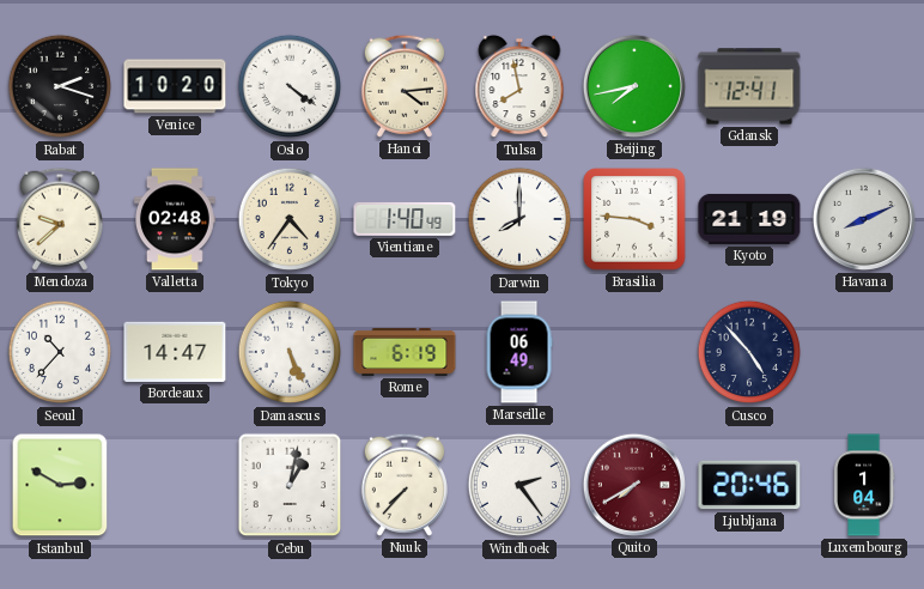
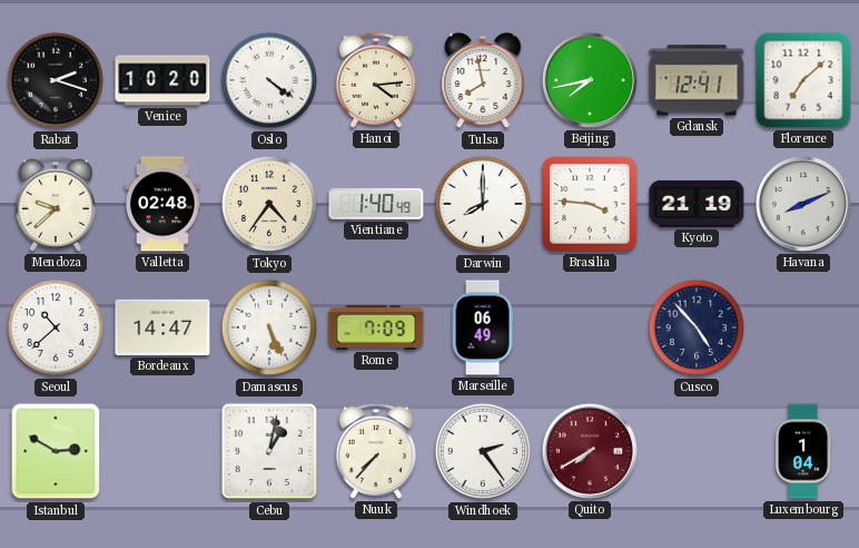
Florence: none -> 7:08 (803, 80)
Seoul: 10:37 -> 10:38 (56, 327)
Rome: 6:19 -> 7:09 (376, 327)
Ljubljana: 20:46 -> none (749, 485)
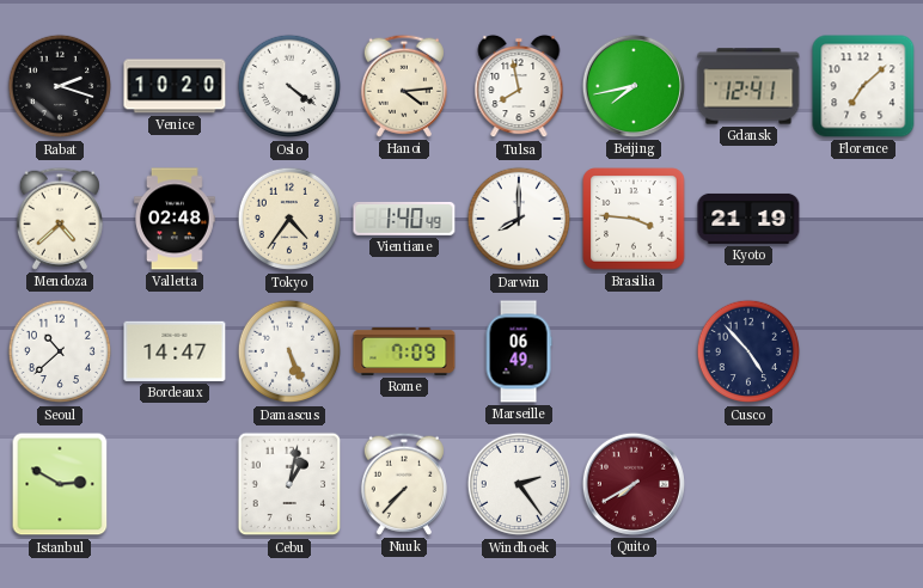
Mendoza: 9:38 -> 4:38 (60, 219)
Havana: 8:11 -> none (803, 204)
Luxembourg: 1:04 -> none (803, 451)
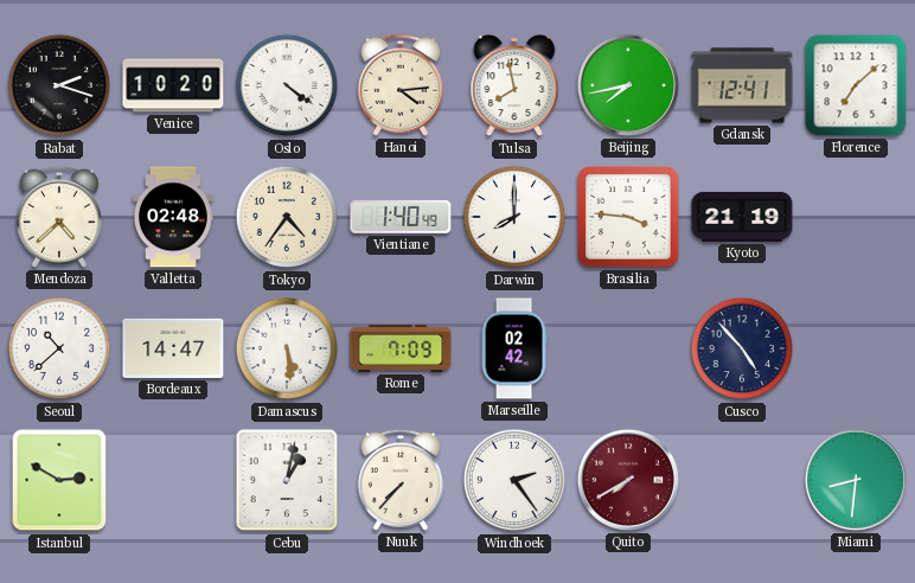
Damascus: 5:26 -> 5:29 (287, 348)
Marseille: 06:49 -> 02:42 (514, 348)
Miami: none -> 8:31 (856, 480)
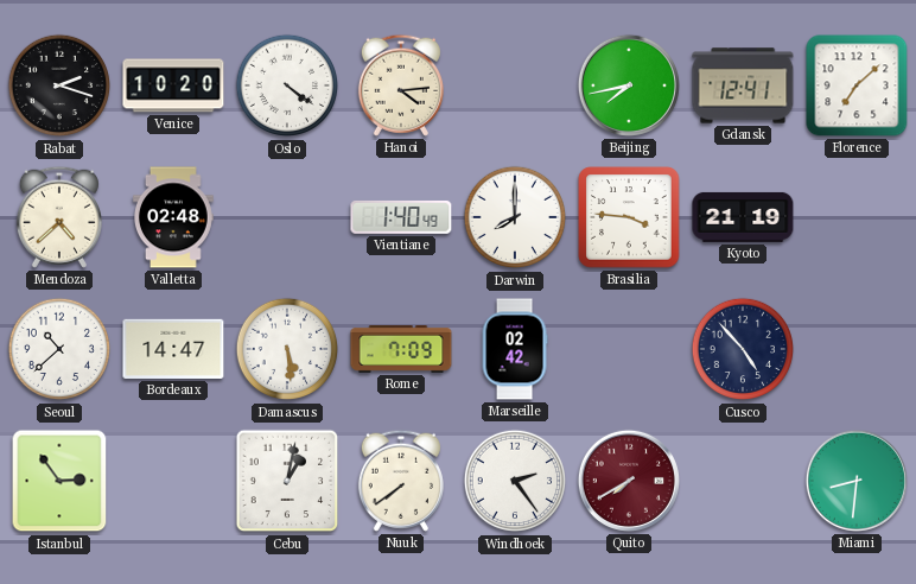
Tulsa: 7:58 -> none (514, 85)
Tokyo: 4:36 -> none (287, 217)
Istanbul: 2:50 -> 2:54 (59, 481)
Nuuk: 7:37 -> 7:39 (401, 481)
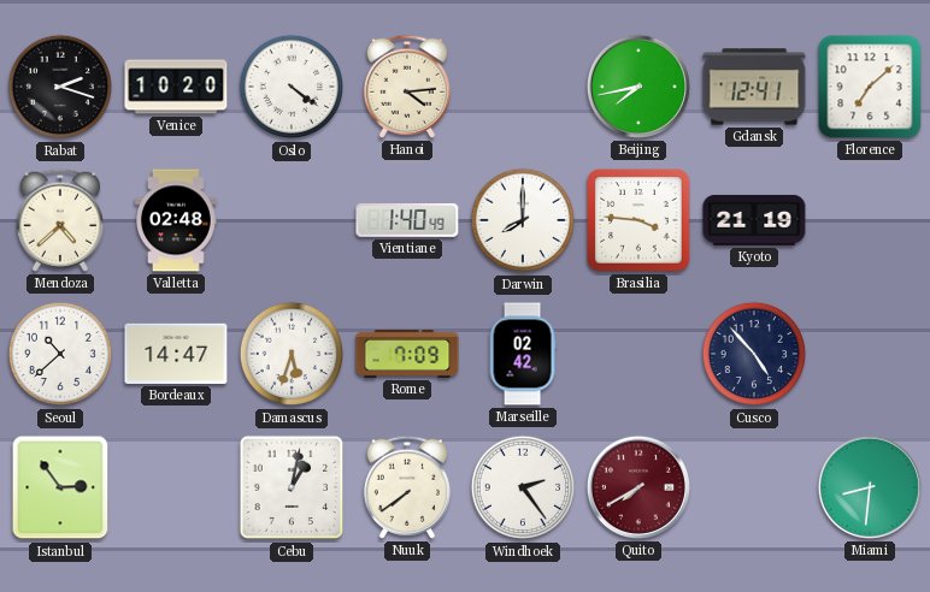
Damascus: 5:29 -> 5:33 (292, 354)
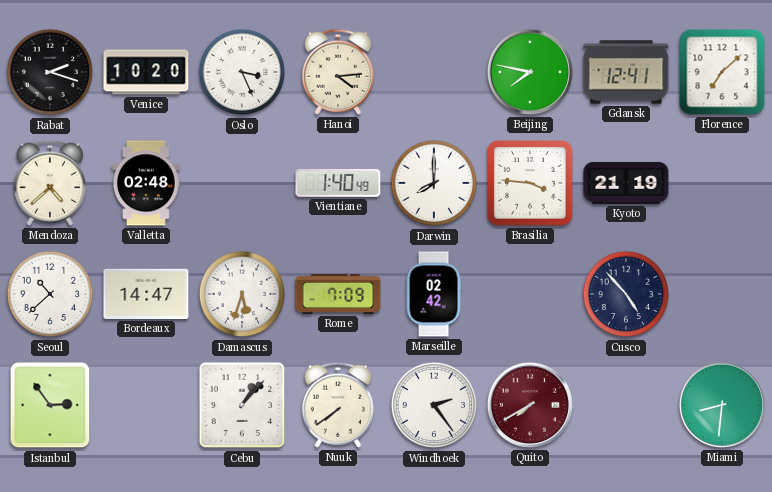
Oslo: 4:21 -> 3:26 (242, 72)
Beijing: 7:43 -> 7:47 (530, 72)
Cebu: 1:02 -> 1:07 (242, 405)
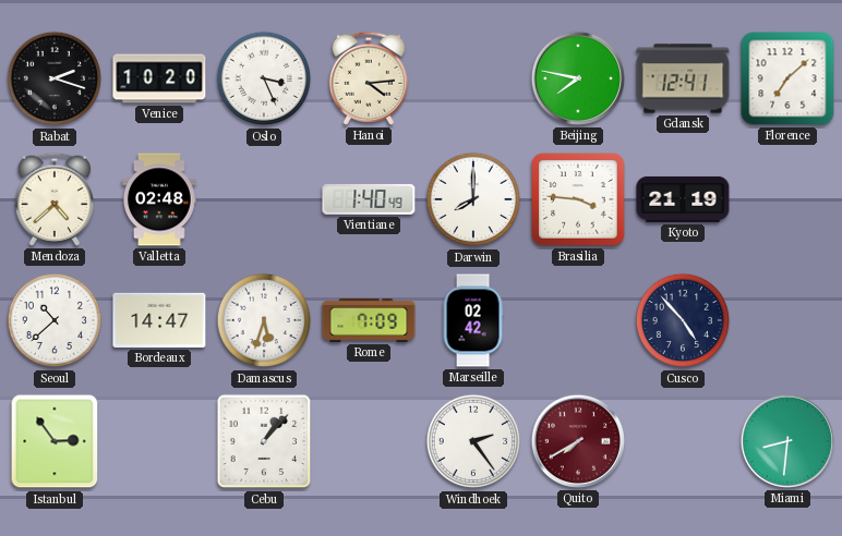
Nuuk: 7:39 -> none (338, 405)
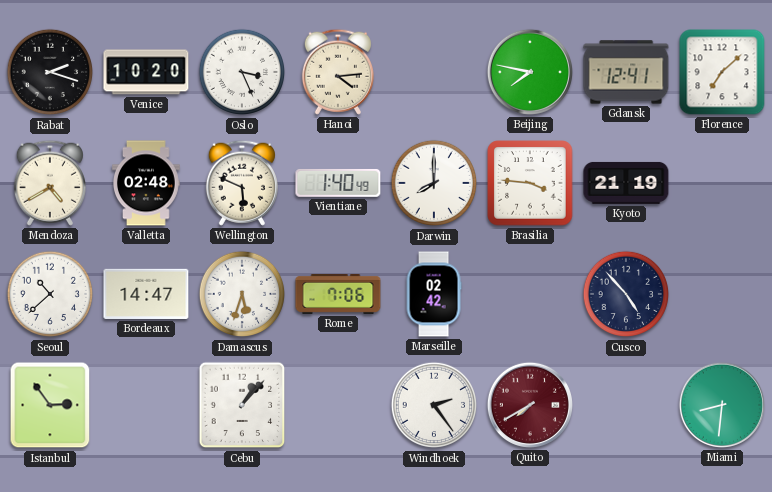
Mendoza: 4:38 -> 4:40 (50, 183)
Wellington: none -> 5:49 (242, 183)
Rome: 7:09 -> 7:06 (338, 294)
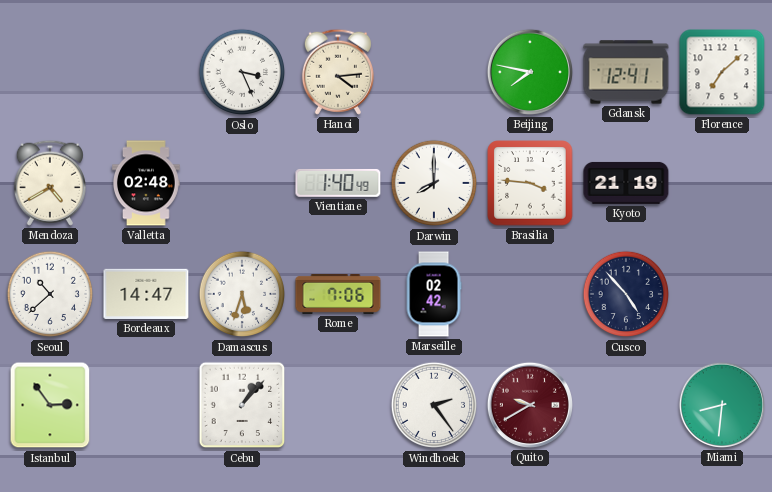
Rabat: 2:18 -> none (50, 72)
Venice: 10:20 -> none (146, 72)
Wellington: 5:49 -> none (242, 183)
Quito: 7:40 -> 9:40 (530, 405)
